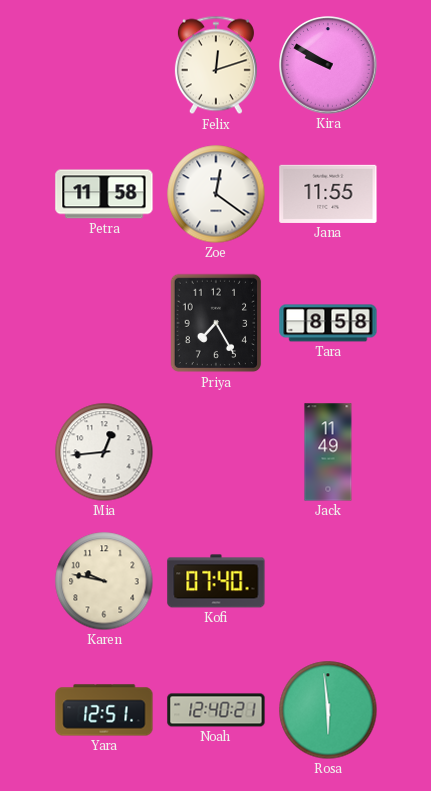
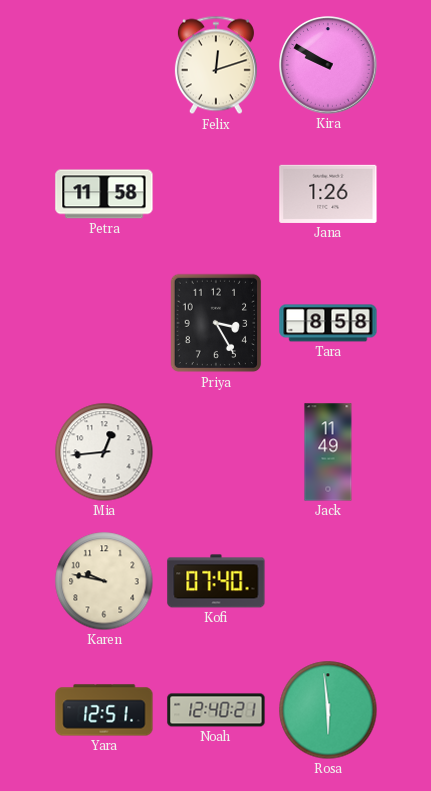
Zoe: 12:21 -> none (216, 194)
Jana: 11:55 -> 1:26 (328, 194)
Priya: 7:25 -> 3:25 (216, 323)
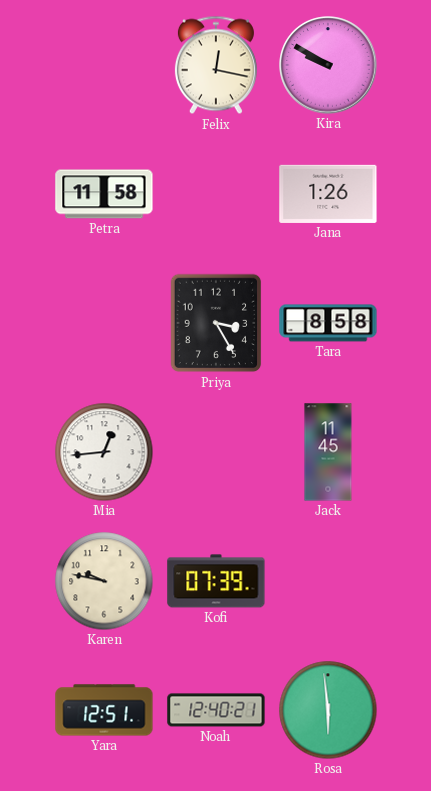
Felix: 12:12 -> 12:17 (216, 65)
Jack: 11:49 -> 11:45 (328, 452)
Kofi: 07:40 -> 07:39 (216, 581)
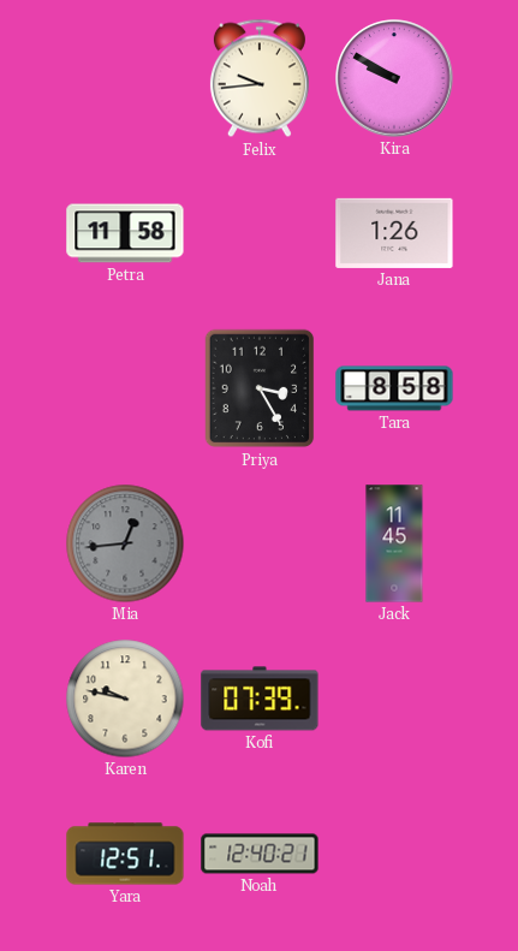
Felix: 12:17 -> 9:44 (260, 78)
Mia dial: white -> grey (125, 543)
Rosa: 5:59 -> none (328, 710)
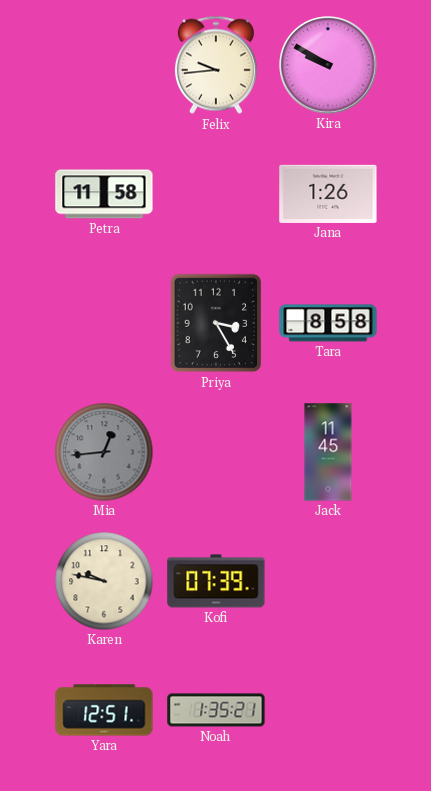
Noah: 12:40 -> 1:35 (216, 710)
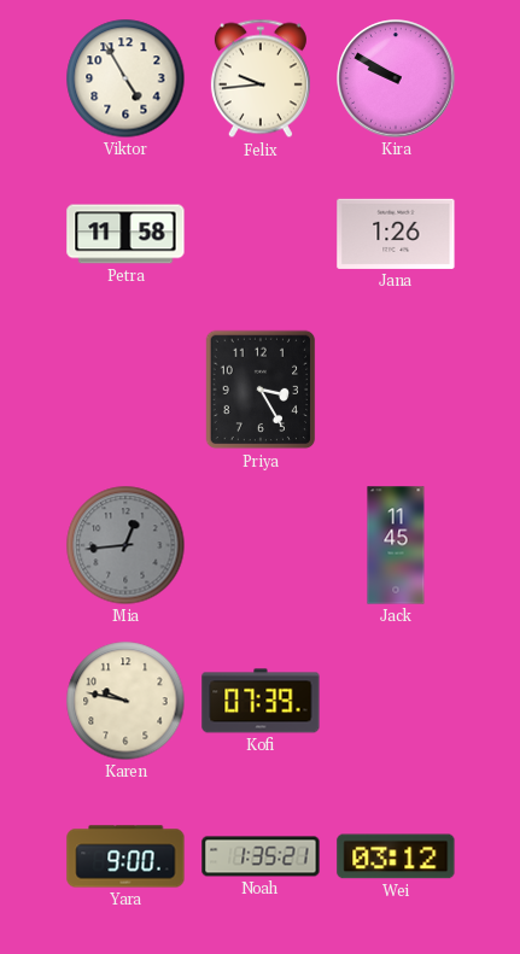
Viktor: none -> 4:55 (125, 78)
Tara: 8:58 -> none (328, 323)
Yara: 12:51 -> 9:00 (125, 856)
Wei: none -> 03:12 (396, 856)
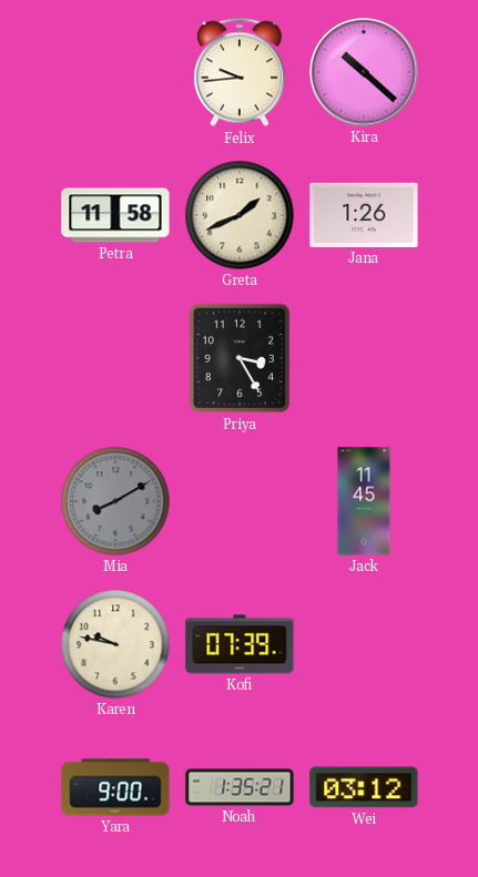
Viktor: 4:55 -> none (125, 78)
Kira: 9:50 -> 10:22 (364, 72)
Greta: none -> 1:41 (240, 215)
Mia: 12:44 -> 8:10 (115, 501)
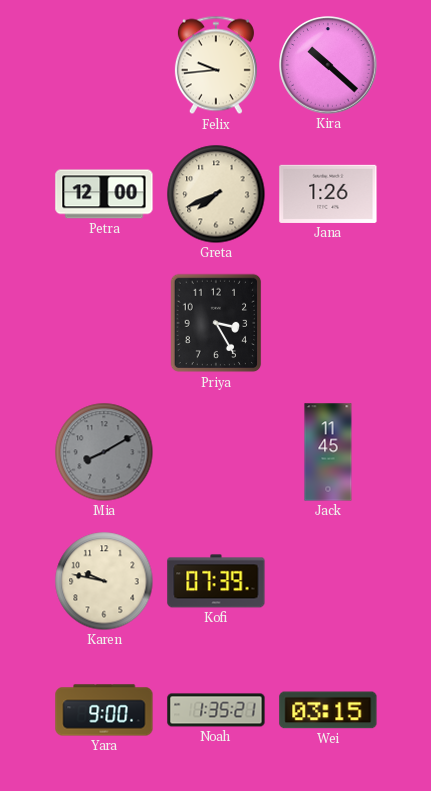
Petra: 11:58 -> 12:00 (104, 194)
Greta: 1:41 -> 7:41 (216, 194)
Wei: 03:12 -> 03:15 (328, 710)
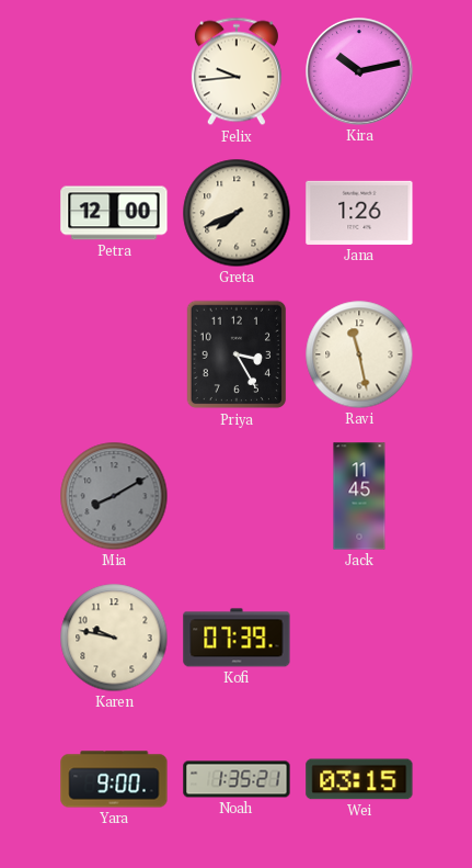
Kira: 10:22 -> 10:13 (359, 71)
Ravi: none -> 11:28 (359, 354)
